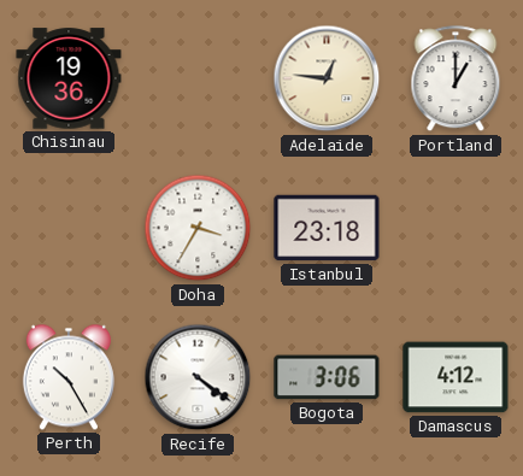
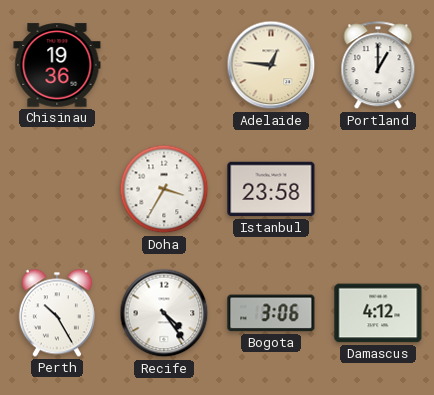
Istanbul: 23:18 -> 23:58 (271, 189)
Recife: 4:21 -> 4:24 (164, 313)
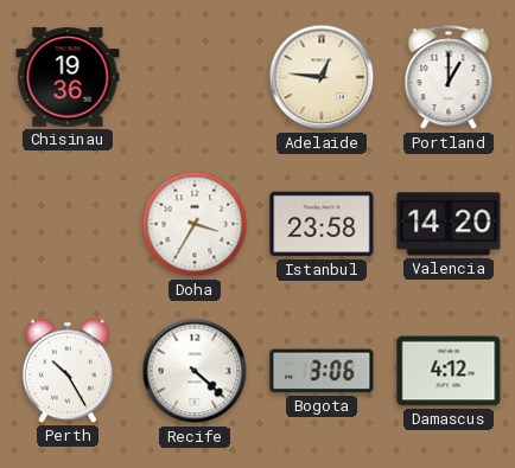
Valencia: none -> 14:20 (449, 224)
Recife: 4:24 -> 4:22 (195, 371)
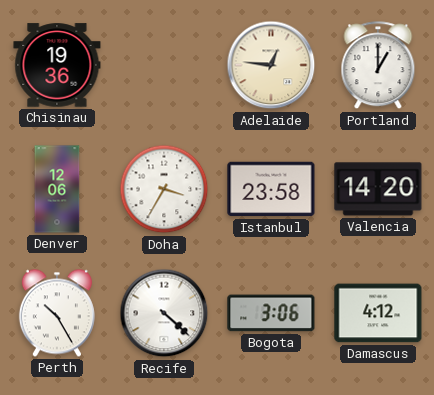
Denver: none -> 12:06 (57, 189)
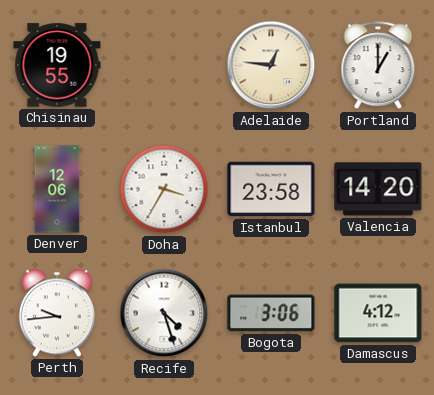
Chisinau: 19:36 -> 19:55 (57, 65)
Perth: 10:25 -> 9:44 (57, 313)
Recife: 4:22 -> 4:27 (164, 313)
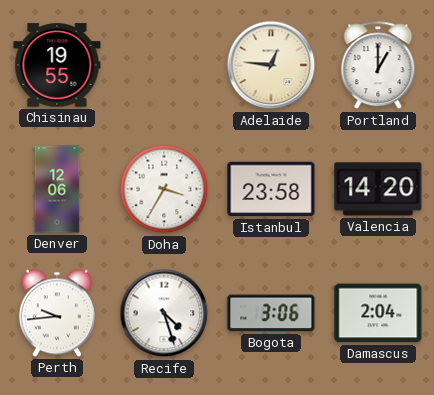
Damascus: 4:12 -> 2:04 (378, 313)
